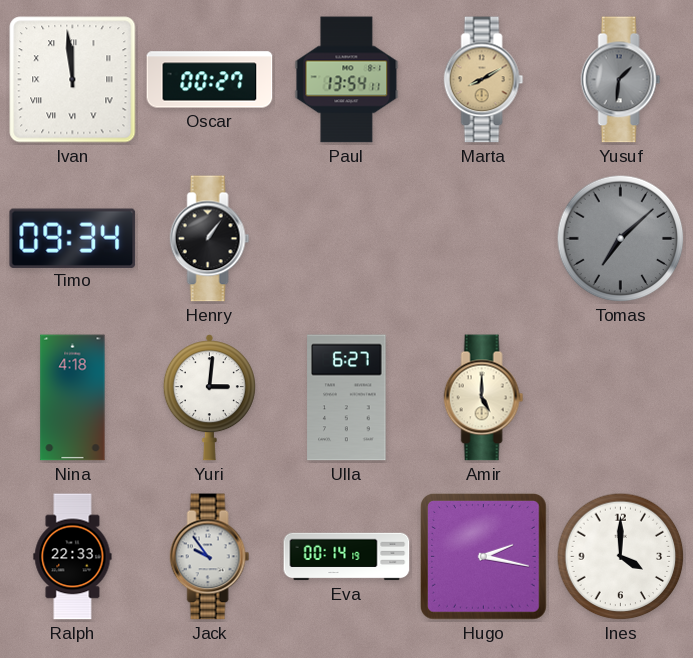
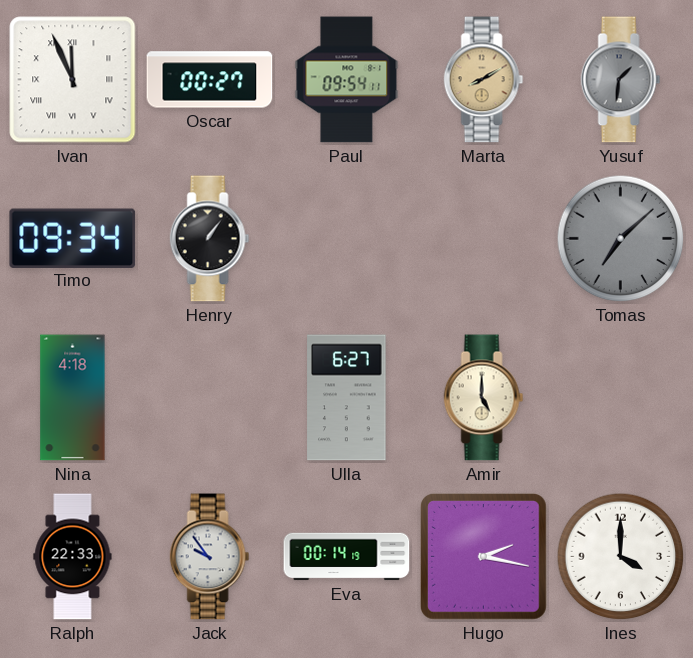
Ivan: 11:59 -> 11:56 (73, 80)
Paul: 13:54 -> 09:54 (347, 80)
Yuri: 3:01 -> none (209, 398)
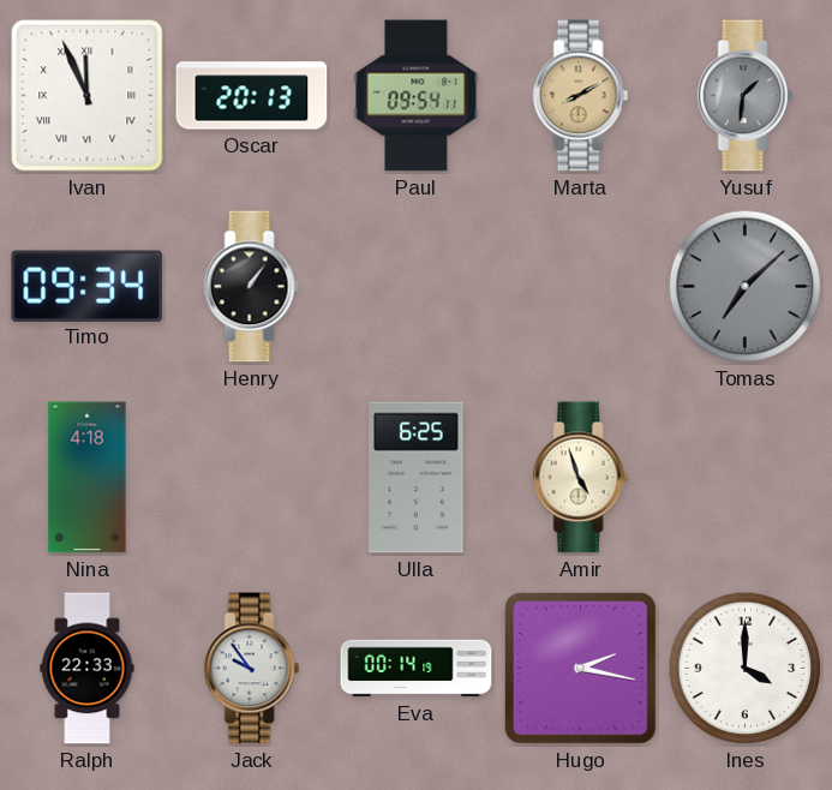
Oscar: 00:27 -> 20:13 (252, 96)
Ulla: 6:27 -> 6:25 (417, 478)
Amir: 5:00 -> 4:57 (581, 478)
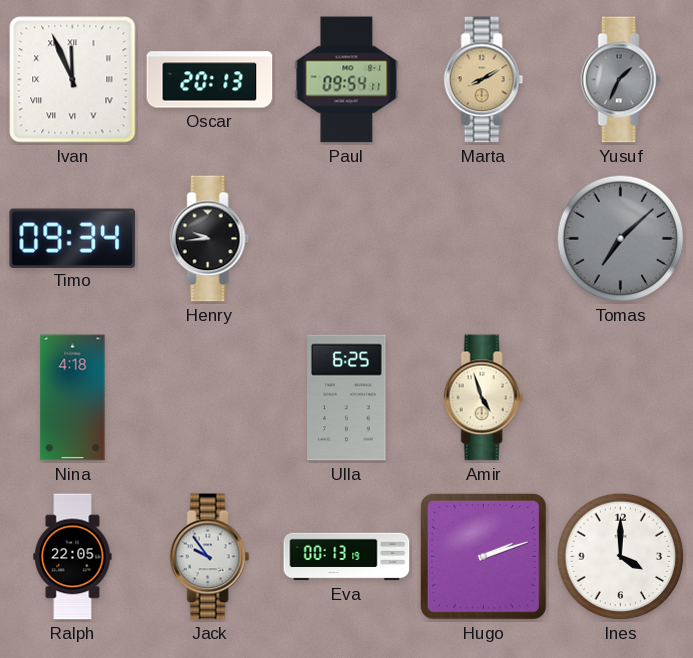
Yusuf: 1:31 -> 1:34 (621, 80)
Henry: 1:06 -> 9:44 (210, 239)
Ralph: 22:33 -> 22:05 (73, 557)
Eva: 00:14 -> 00:13 (347, 557)
Hugo: 2:17 -> 2:12 (483, 556)
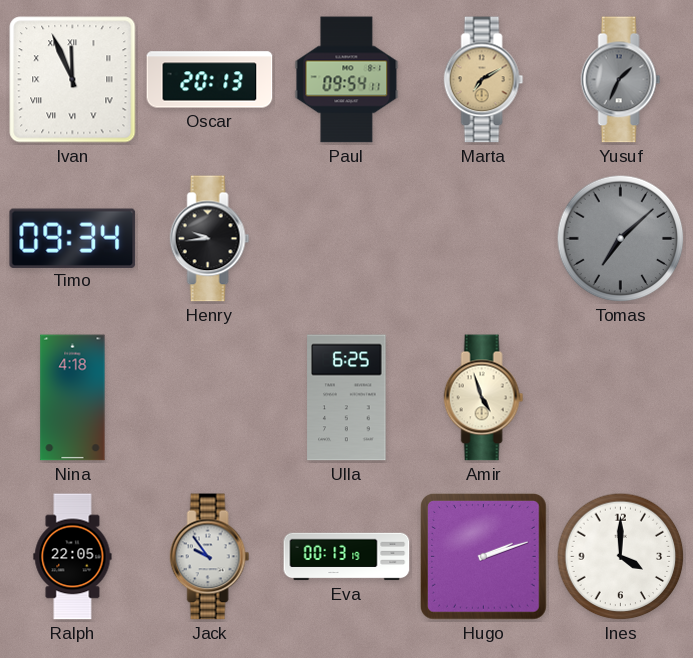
Marta: 8:10 -> 7:10 (484, 80)
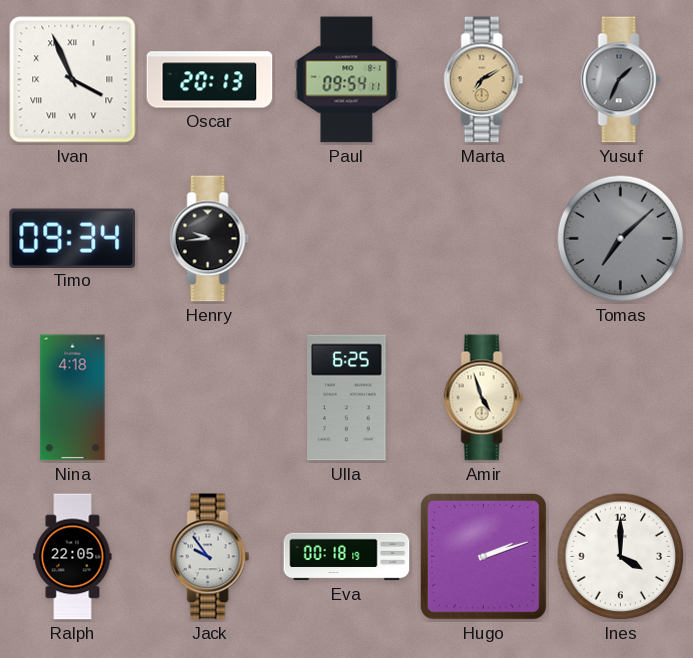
Ivan: 11:56 -> 3:56 (73, 80)
Eva: 00:13 -> 00:18 (347, 557)
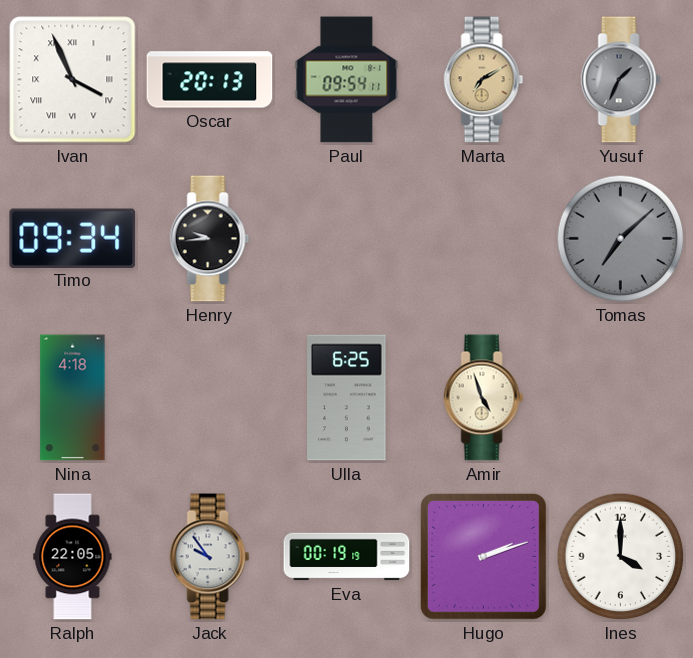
Eva: 00:18 -> 00:19 (347, 557)
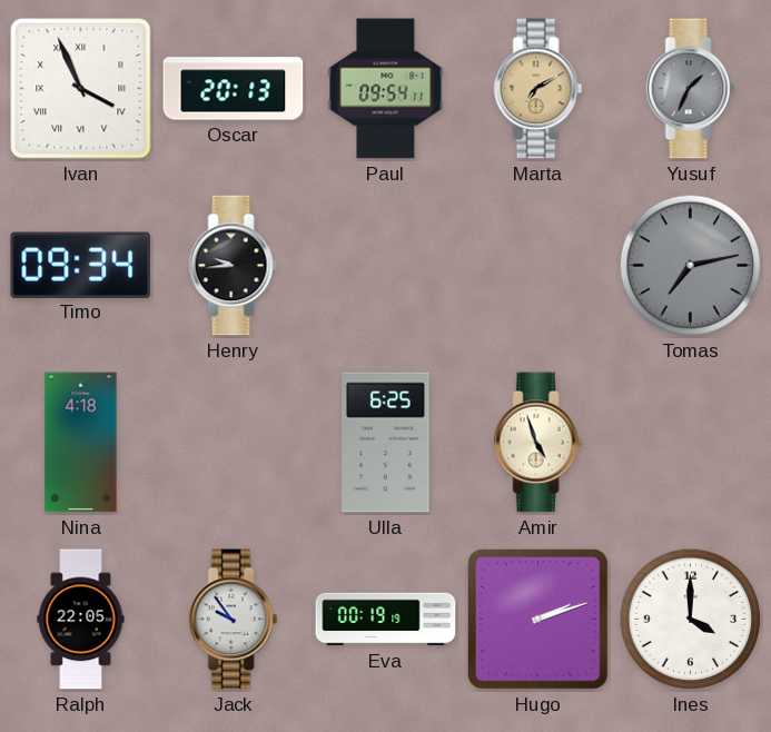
Tomas: 7:08 -> 7:13 (691, 266)
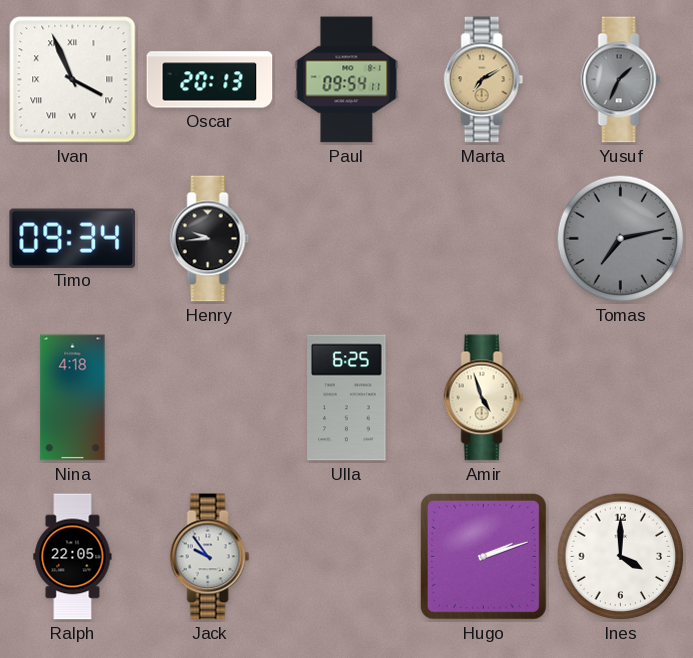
Eva: 00:19 -> none (386, 620)
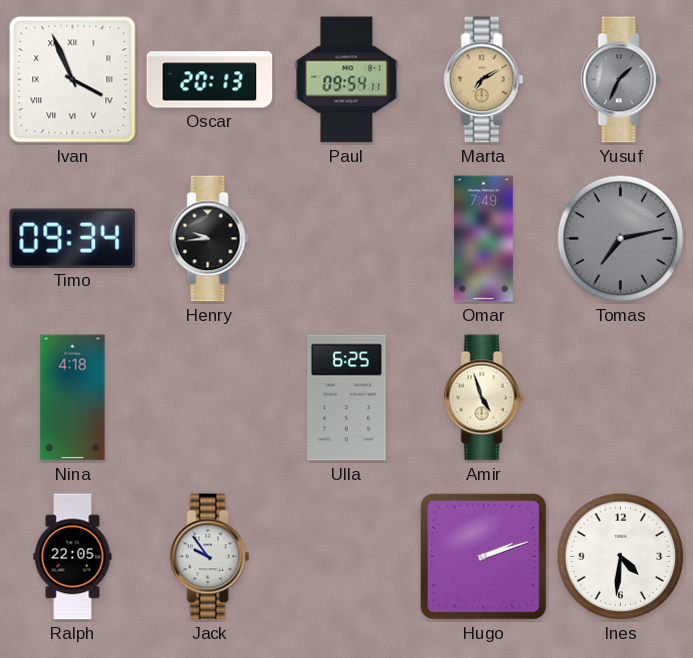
Omar: none -> 7:49 (483, 239)
Ines: 4:00 -> 4:31 (621, 557)
